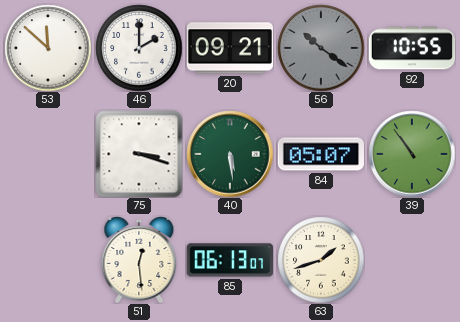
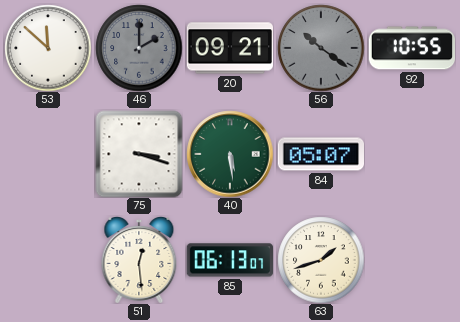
46 dial: white -> grey (139, 48)
39: 10:54 -> none (412, 154)
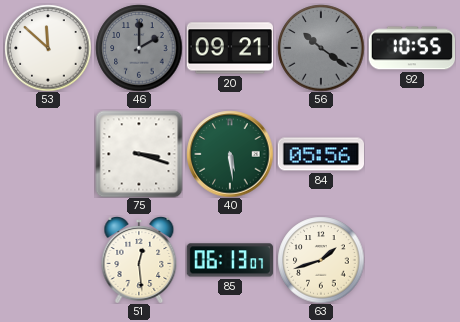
84: 05:07 -> 05:56 (320, 154)
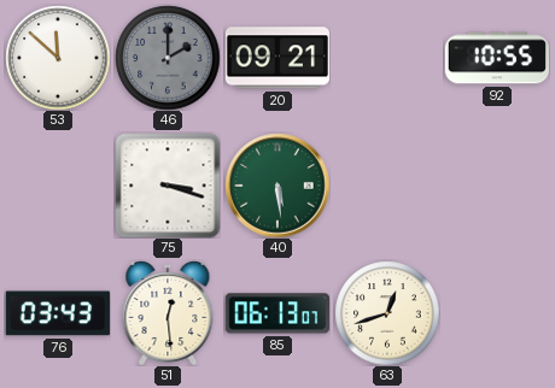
56: 10:21 -> none (321, 48)
84: 05:56 -> none (320, 154)
76: none -> 03:43 (58, 313)
63: 1:42 -> 12:42 (387, 313)
